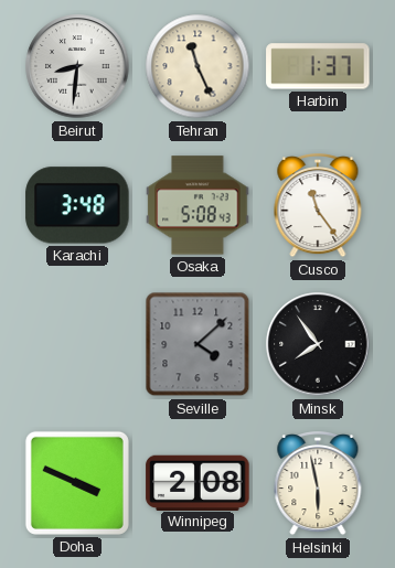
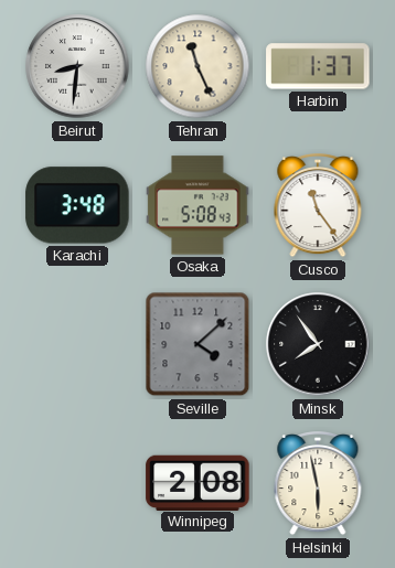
Doha: 3:49 -> none (77, 483)
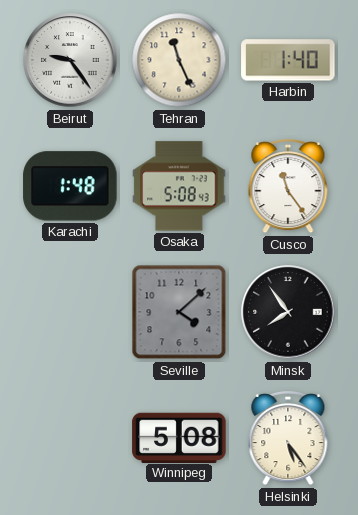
Beirut: 8:31 -> 9:24 (70, 60)
Harbin: 1:37 -> 1:40 (288, 60)
Karachi: 3:48 -> 1:48 (70, 186)
Winnipeg: 2:08 -> 5:08 (179, 437)
Helsinki: 5:58 -> 5:24 (288, 439)
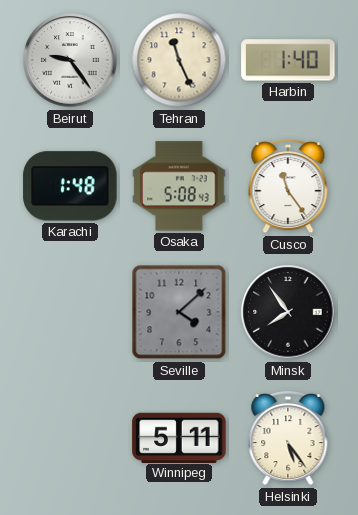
Winnipeg: 5:08 -> 5:11 (179, 437)
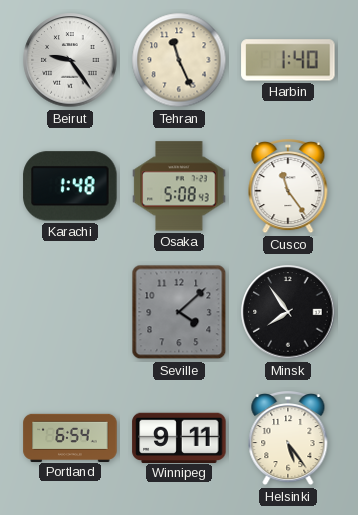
Portland: none -> 6:54 (70, 437)
Winnipeg: 5:11 -> 9:11 (179, 437)
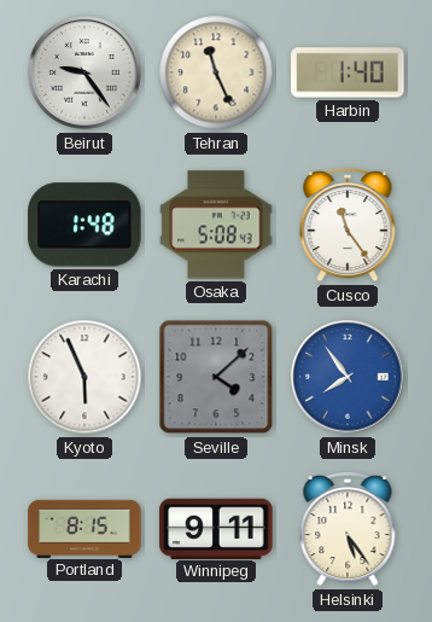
Kyoto: none -> 5:56 (84, 377)
Minsk dial: black -> blue (348, 377)
Portland: 6:54 -> 8:15 (84, 528)
